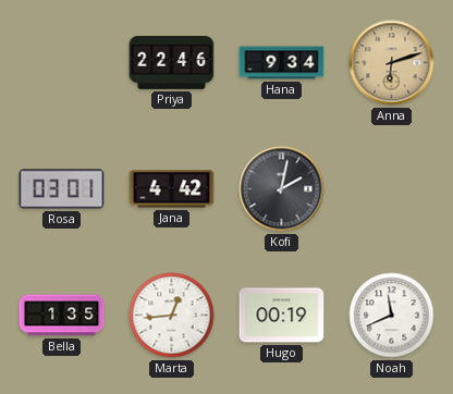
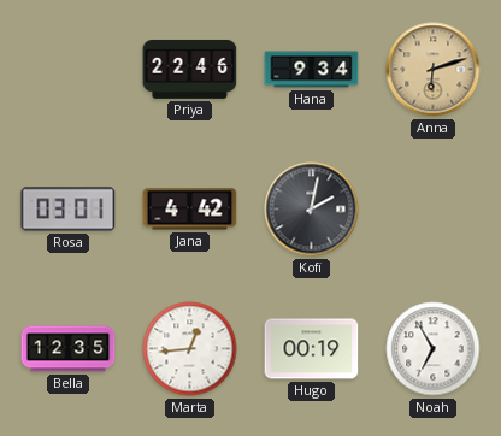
Bella: 1:35 -> 12:35 (69, 349)
Noah: 11:41 -> 6:55 (434, 349)
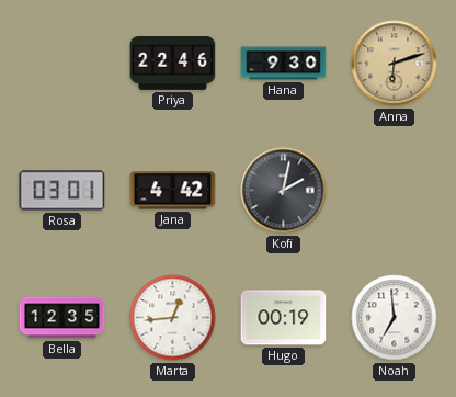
Hana: 9:34 -> 9:30 (284, 64)
Noah: 6:55 -> 6:59 (395, 318)
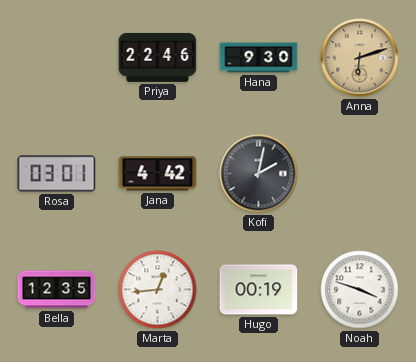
Noah: 6:59 -> 3:48 (360, 290)
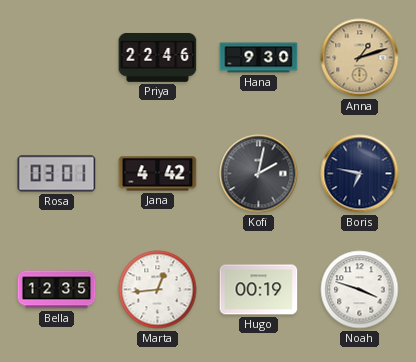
Anna: 6:12 -> 1:12 (360, 58)
Boris: none -> 6:47 (360, 174)
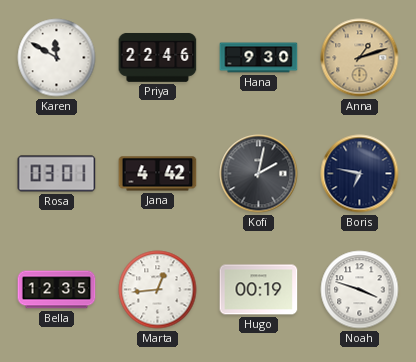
Karen: none -> 11:50 (57, 58)
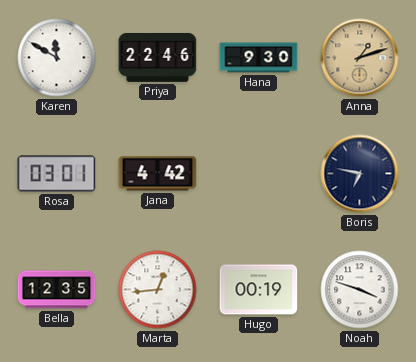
Kofi: 2:02 -> none (259, 174)
